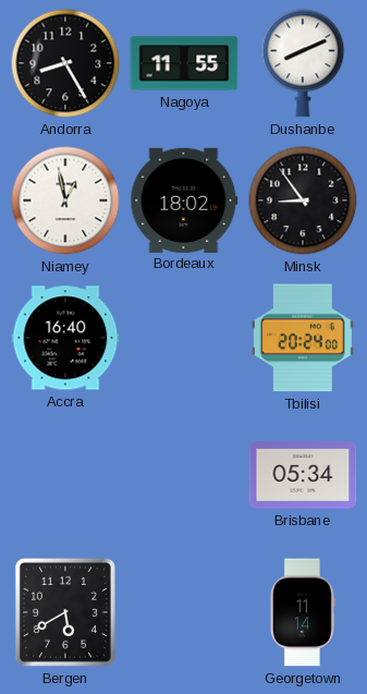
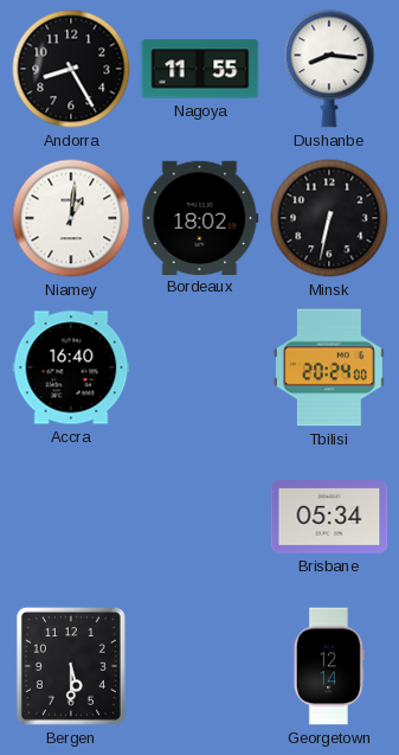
Dushanbe: 8:11 -> 8:16 (329, 69)
Niamey: 12:58 -> 1:01 (71, 218)
Minsk: 8:54 -> 6:32 (329, 218)
Bergen: 5:40 -> 5:30 (71, 666)
Georgetown: 11:14 -> 12:14 (329, 666)
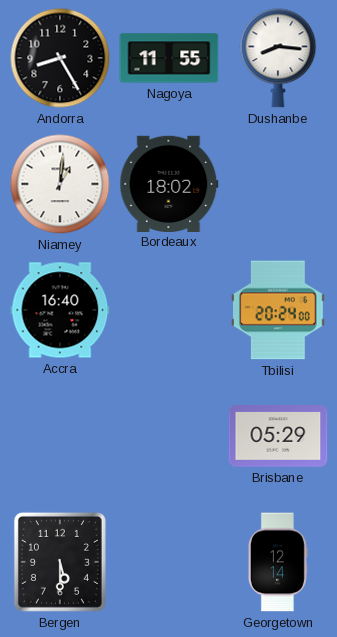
Minsk: 6:32 -> none (329, 218)
Brisbane: 05:34 -> 05:29 (278, 436)
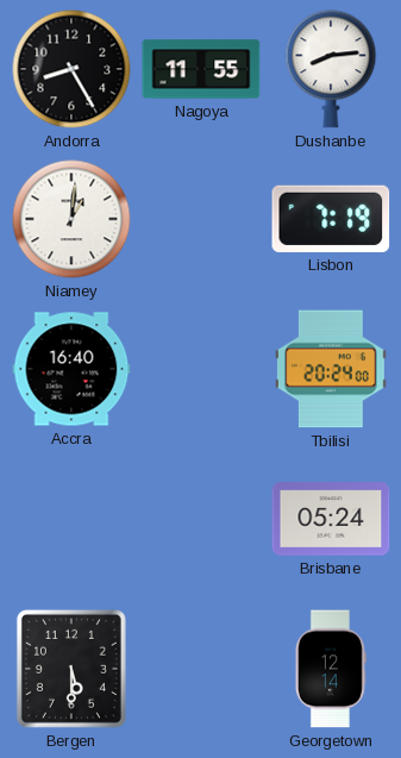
Dushanbe: 8:16 -> 8:14 (331, 69)
Bordeaux: 18:02 -> none (169, 183)
Lisbon: none -> 7:19 (331, 219)
Brisbane: 05:29 -> 05:24 (331, 519)
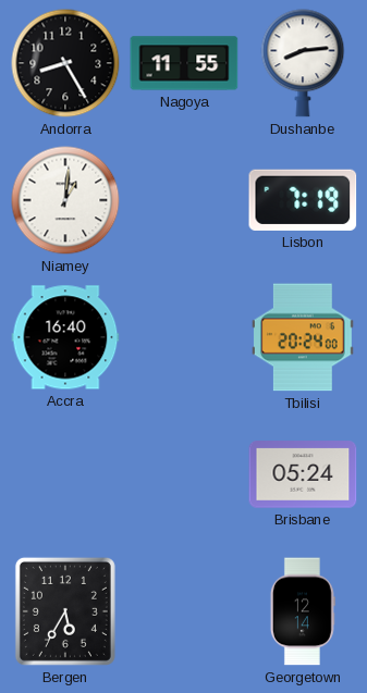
Bergen: 5:30 -> 5:35 (65, 611)
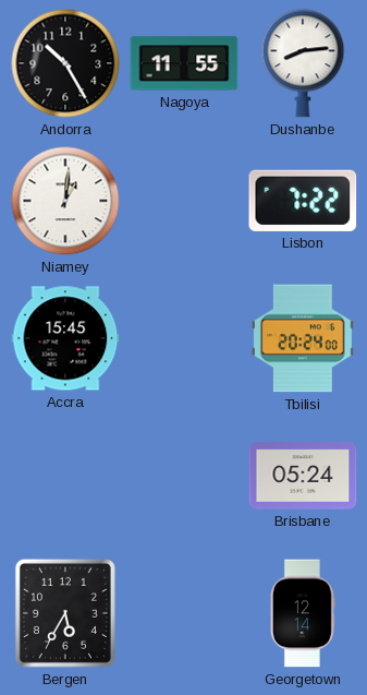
Andorra: 8:25 -> 10:25 (65, 63)
Lisbon: 7:19 -> 7:22 (303, 201)
Accra: 16:40 -> 15:45 (65, 338)
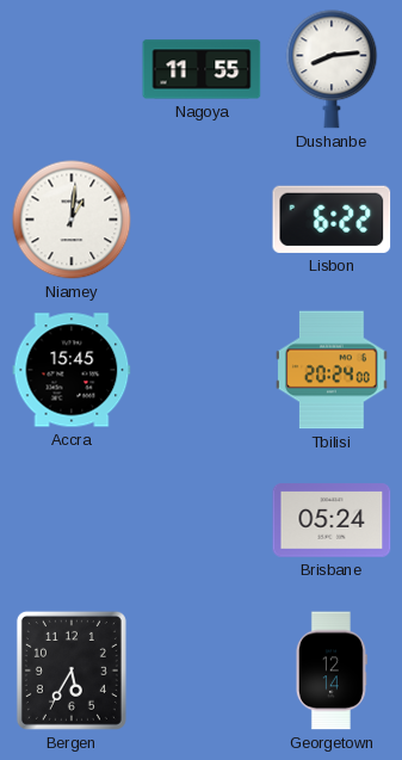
Andorra: 10:25 -> none (65, 63)
Lisbon: 7:22 -> 6:22 (332, 220)
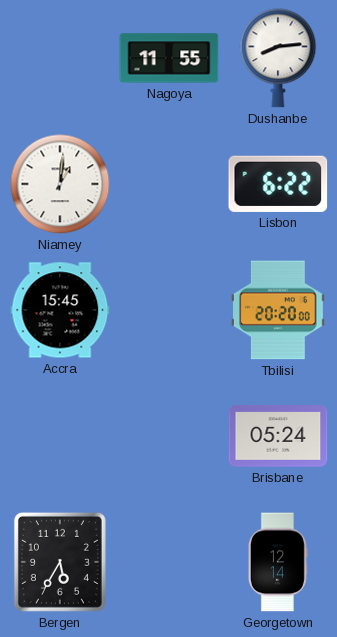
Tbilisi: 20:24 -> 20:20 (278, 310)
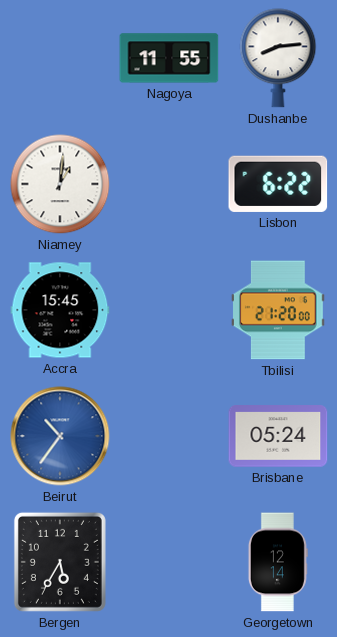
Tbilisi: 20:20 -> 21:20 (278, 310)
Beirut: none -> 10:36 (60, 436)
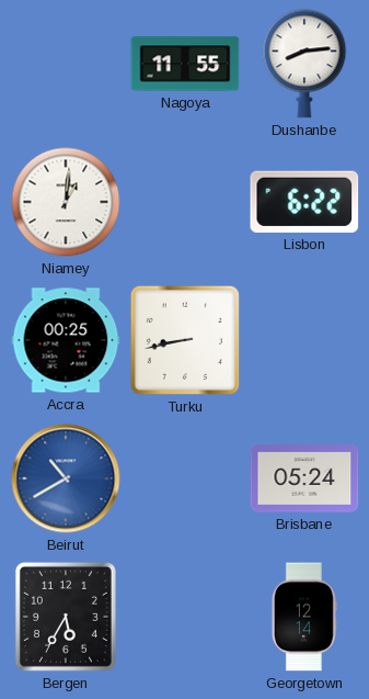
Accra: 15:45 -> 00:25 (66, 340)
Turku: none -> 8:43 (185, 340)
Tbilisi: 21:20 -> none (278, 310)
Beirut: 10:36 -> 10:40 (66, 478)
